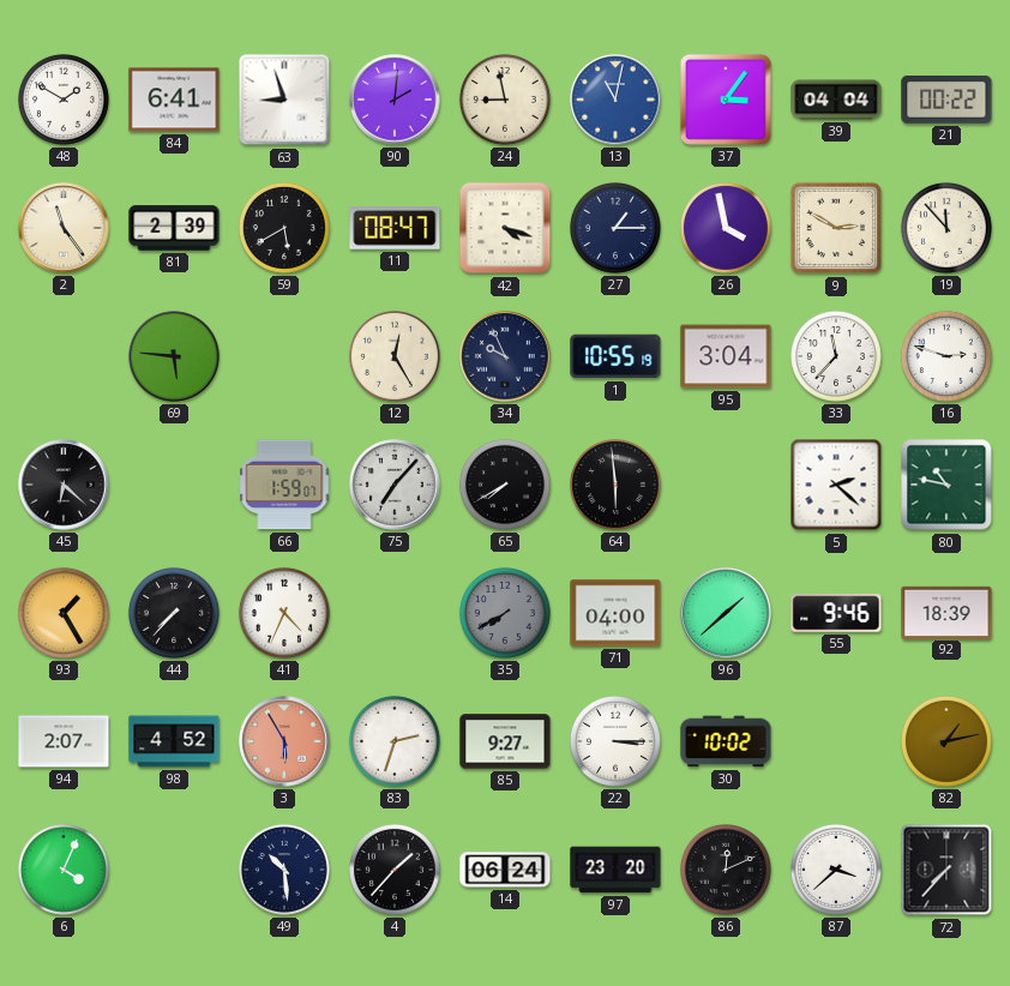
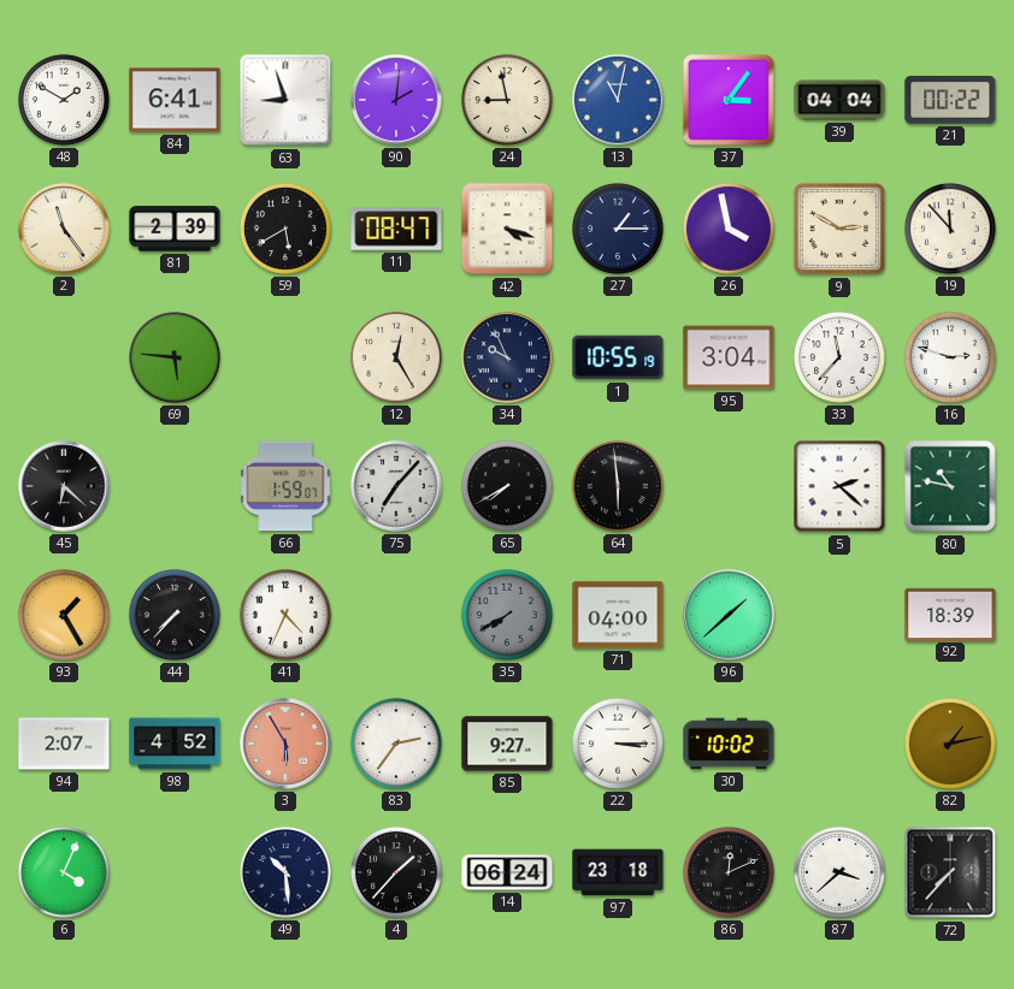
55: 9:46 -> none (836, 613)
83: 2:33 -> 2:36 (396, 744)
97: 23:20 -> 23:18 (618, 872)
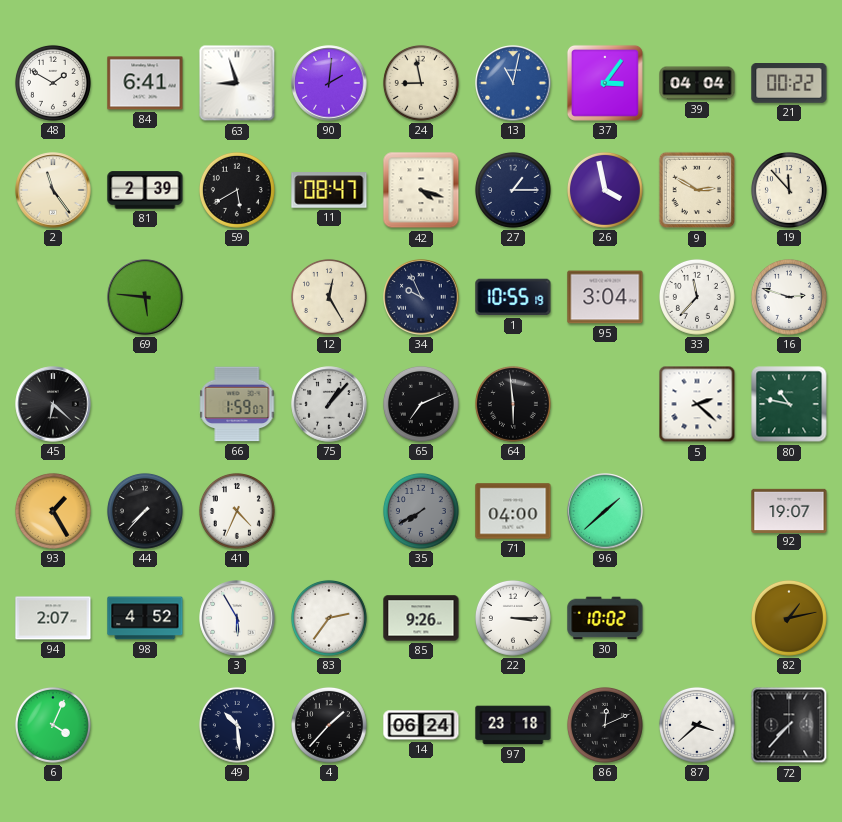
75: 7:07 -> 1:07 (329, 404)
65: 7:40 -> 7:11 (421, 404)
92: 18:39 -> 19:07 (789, 510)
3 dial: salmon -> white (237, 618)
85: 9:27 -> 9:26 (421, 618)
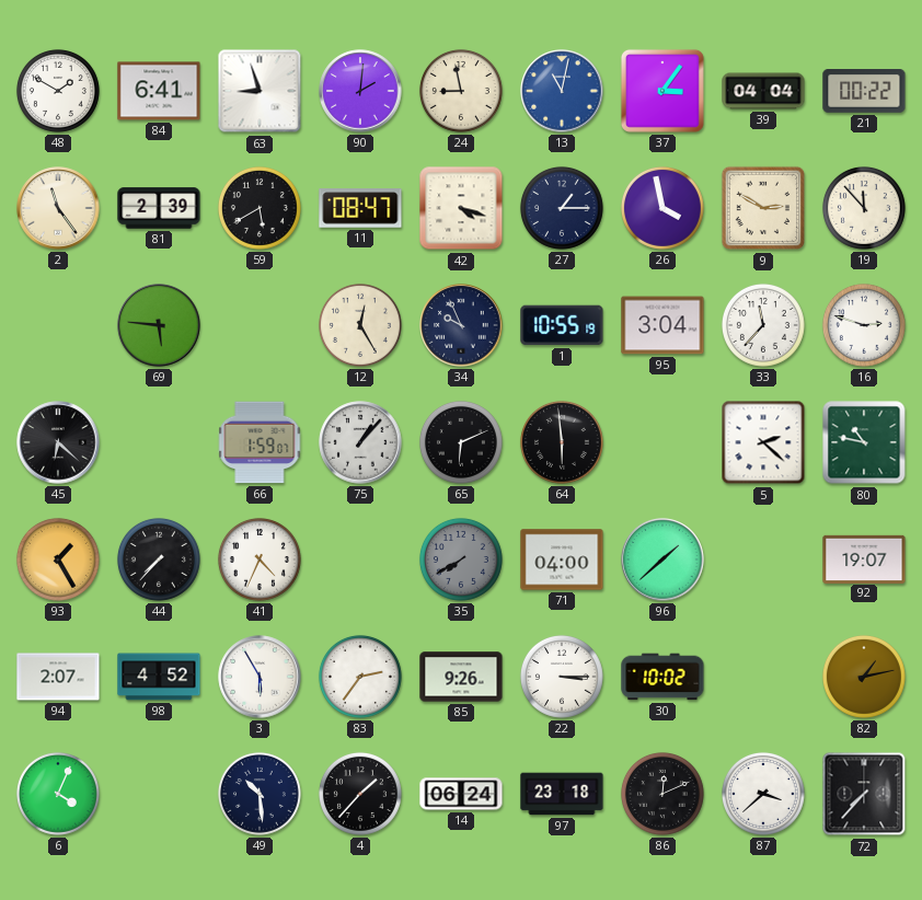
65: 7:11 -> 6:11 (461, 442)
